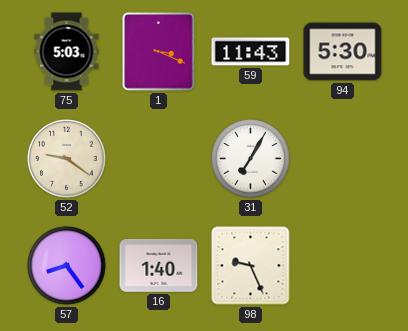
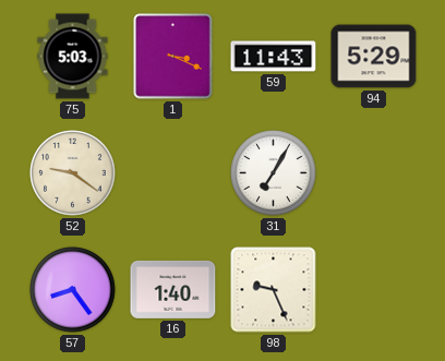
94: 5:30 -> 5:29 (374, 57)
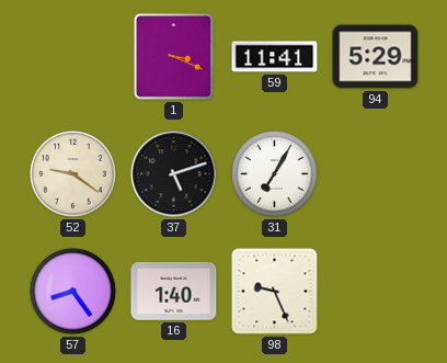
75: 5:03 -> none (73, 57)
59: 11:43 -> 11:41 (275, 57)
37: none -> 5:12 (174, 174)
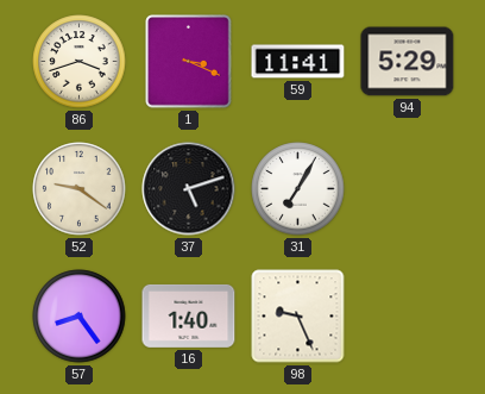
86: none -> 3:42 (80, 62)
